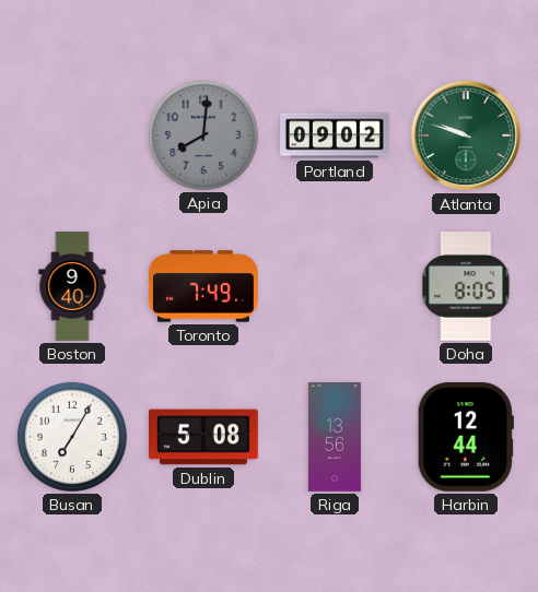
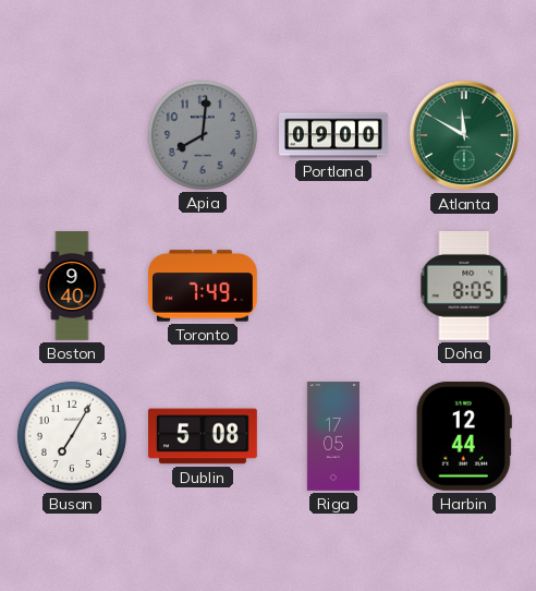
Portland: 09:02 -> 09:00 (333, 135)
Atlanta: 9:48 -> 11:50 (464, 135)
Riga: 13:56 -> 17:05 (333, 436)
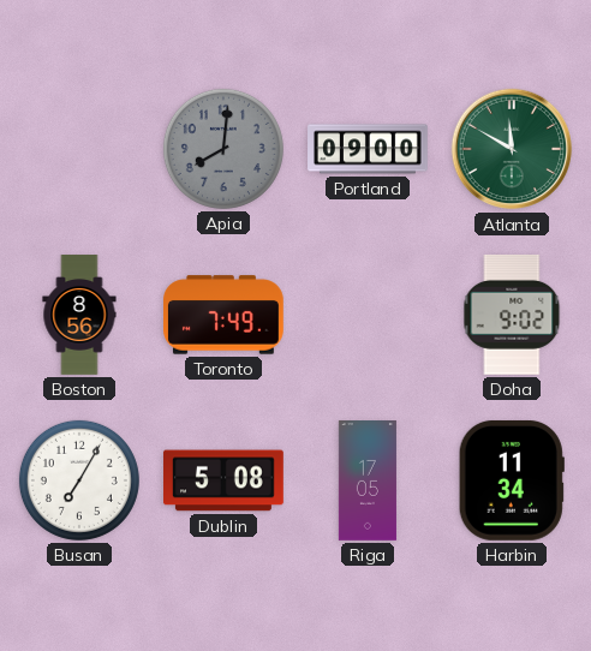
Boston: 9:40 -> 8:56 (79, 315)
Doha: 8:05 -> 9:02 (512, 315)
Harbin: 12:44 -> 11:34 (512, 480)
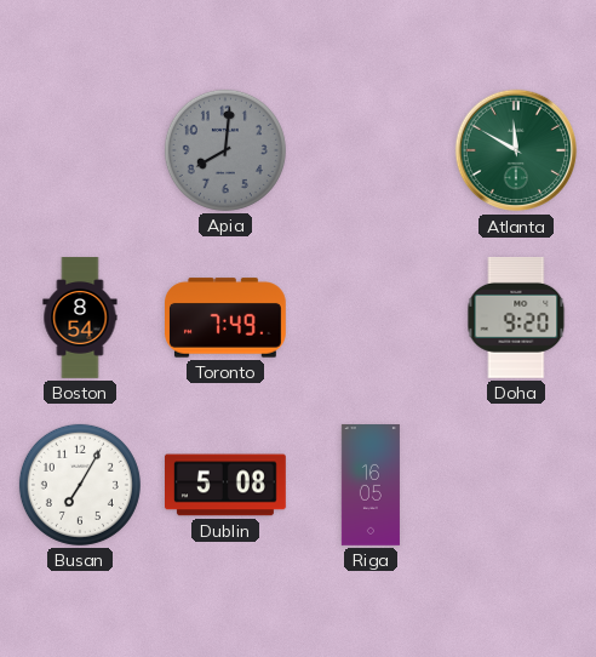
Portland: 09:00 -> none (368, 149)
Boston: 8:56 -> 8:54 (80, 318)
Doha: 9:02 -> 9:20 (516, 318)
Riga: 17:05 -> 16:05 (371, 485)
Harbin: 11:34 -> none (512, 480)
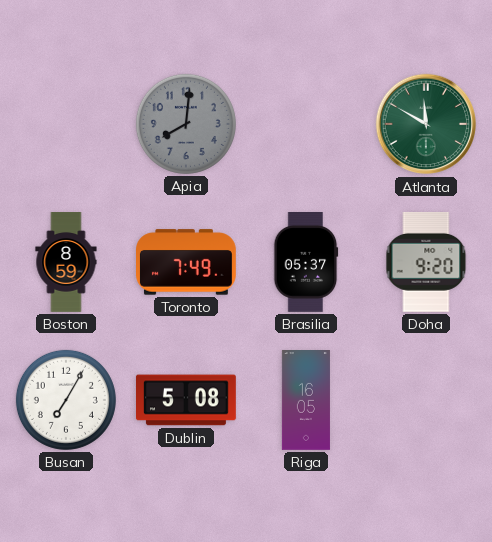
Boston: 8:54 -> 8:59 (66, 262)
Brasilia: none -> 05:37 (306, 263)
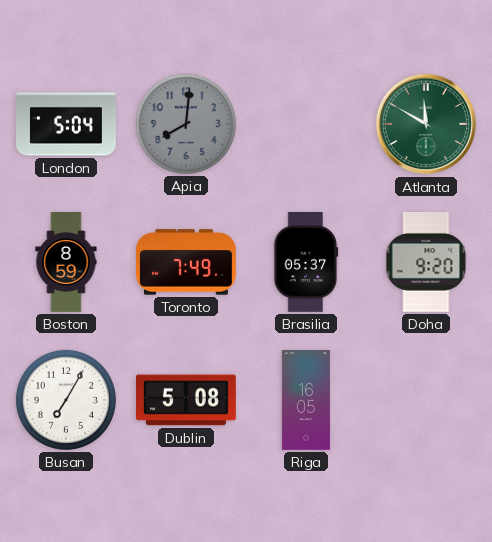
London: none -> 5:04 (67, 124)
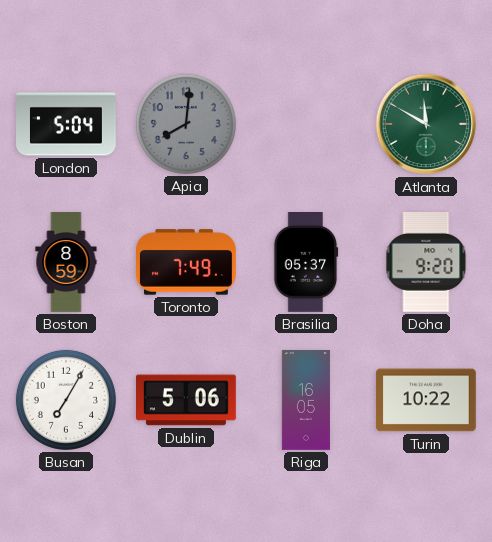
Dublin: 5:08 -> 5:06 (187, 400)
Turin: none -> 10:22 (426, 400)
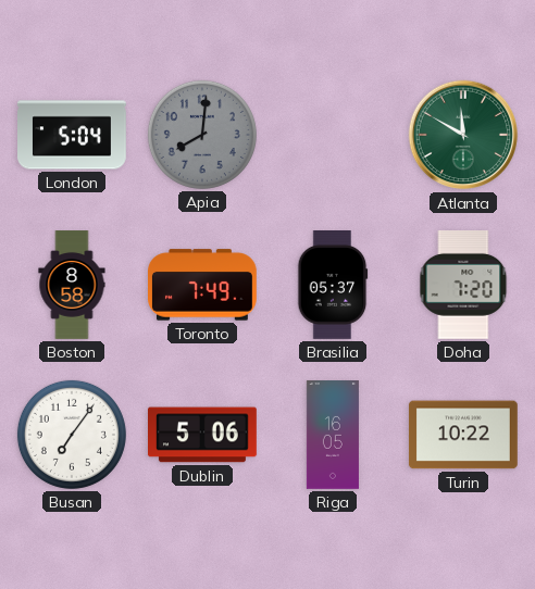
Boston: 8:59 -> 8:58 (72, 285)
Doha: 9:20 -> 7:20 (463, 285)
Busan: 7:05 -> 7:06 (72, 435)
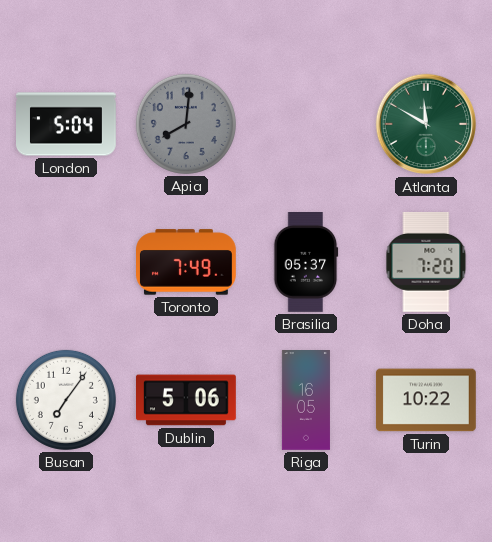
Boston: 8:58 -> none (72, 285)
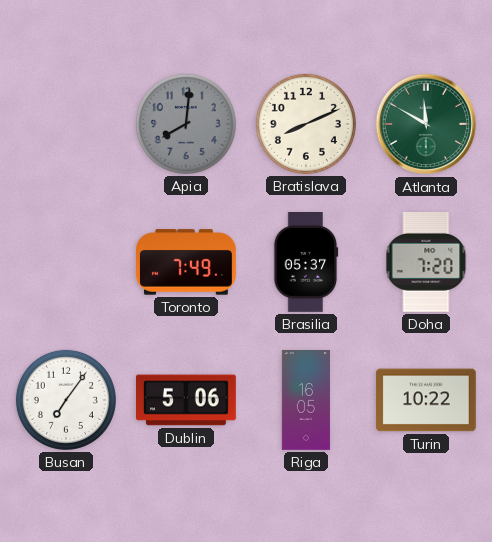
London: 5:04 -> none (67, 124)
Bratislava: none -> 8:11 (306, 124)
